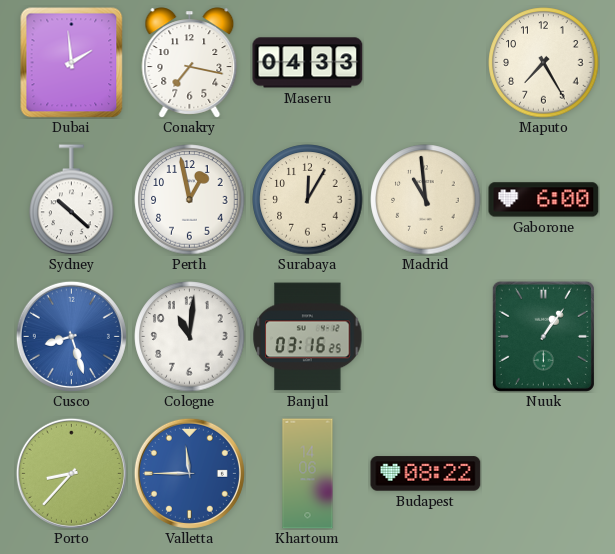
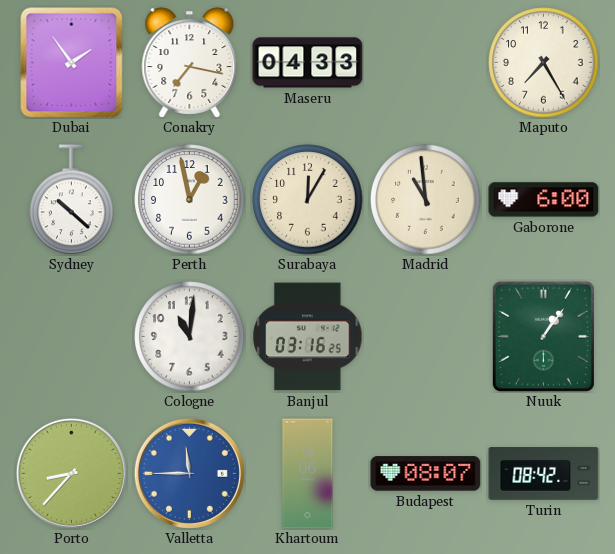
Dubai: 1:59 -> 1:54 (72, 63)
Cusco: 8:27 -> none (71, 336)
Budapest: 08:22 -> 08:07 (426, 474)
Turin: none -> 08:42 (544, 474)
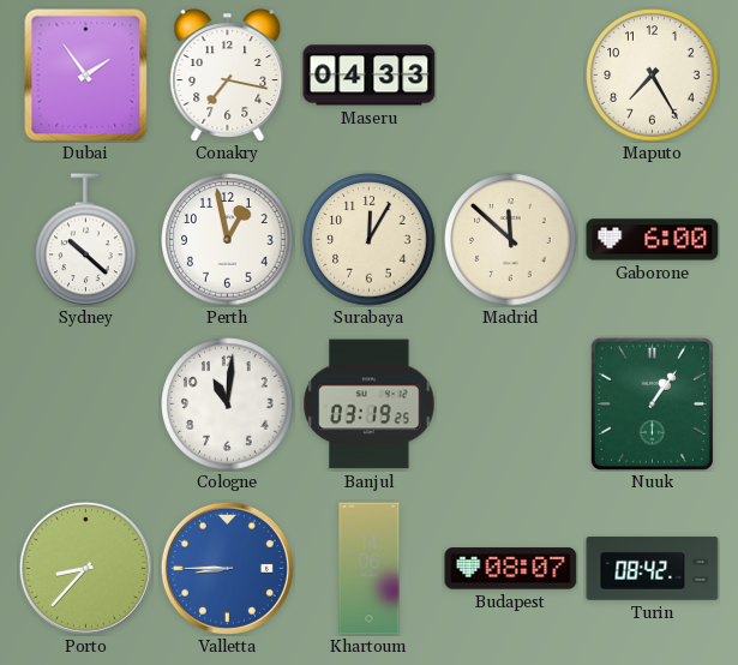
Madrid: 10:59 -> 11:52 (511, 240)
Banjul: 03:16 -> 03:19 (370, 405)
Valletta: 11:45 -> 8:45 (227, 568)
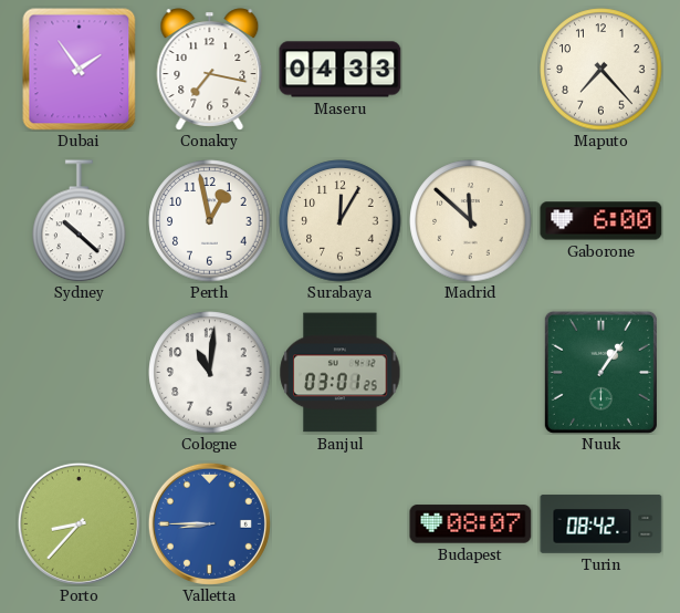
Maputo: 7:25 -> 7:23 (601, 70)
Banjul: 03:19 -> 03:01 (341, 373)
Khartoum: 14:06 -> none (370, 569)
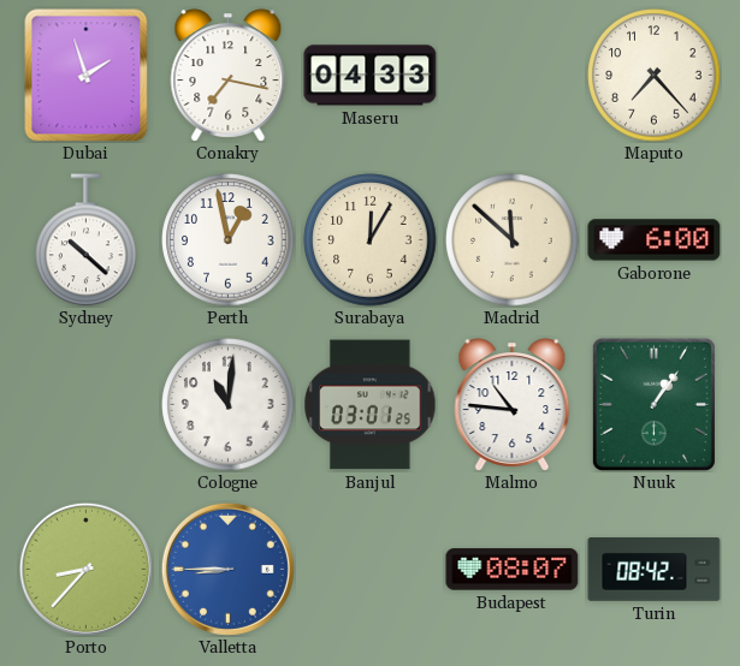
Dubai: 1:54 -> 1:57 (87, 76)
Malmo: none -> 10:46 (513, 405)
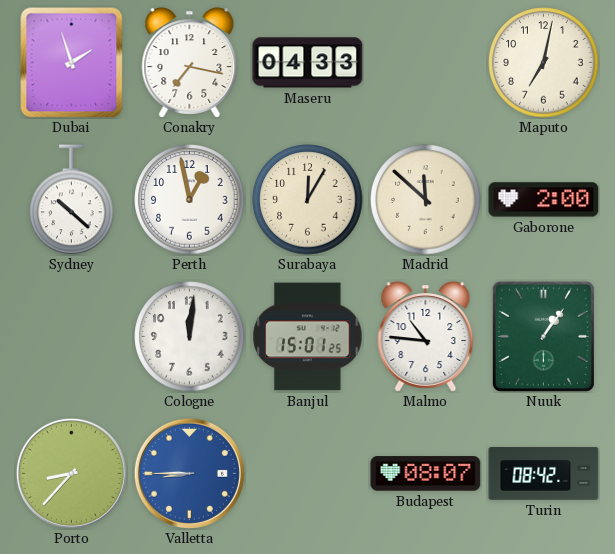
Maputo: 7:23 -> 7:02 (544, 63)
Gaborone: 6:00 -> 2:00 (544, 200)
Cologne: 11:01 -> 12:01 (190, 337)
Banjul: 03:01 -> 15:01 (308, 337)
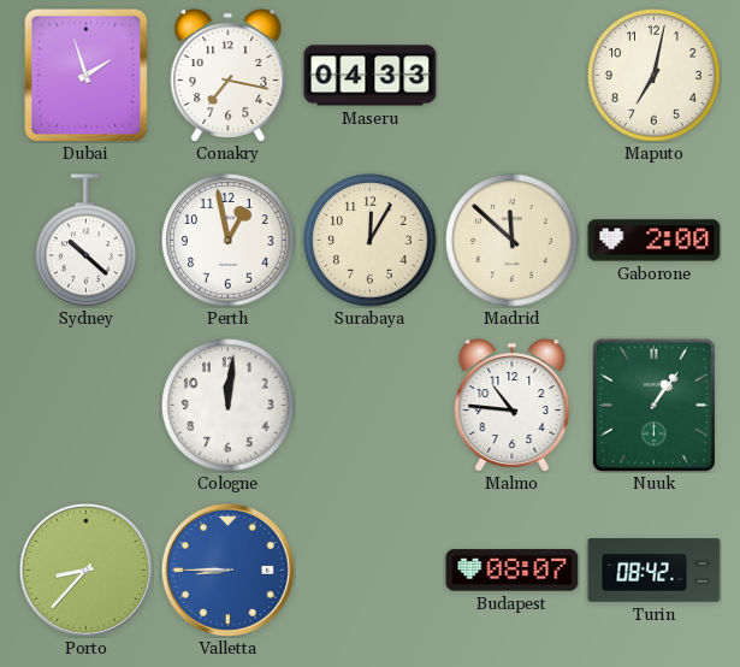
Banjul: 15:01 -> none (308, 337)
